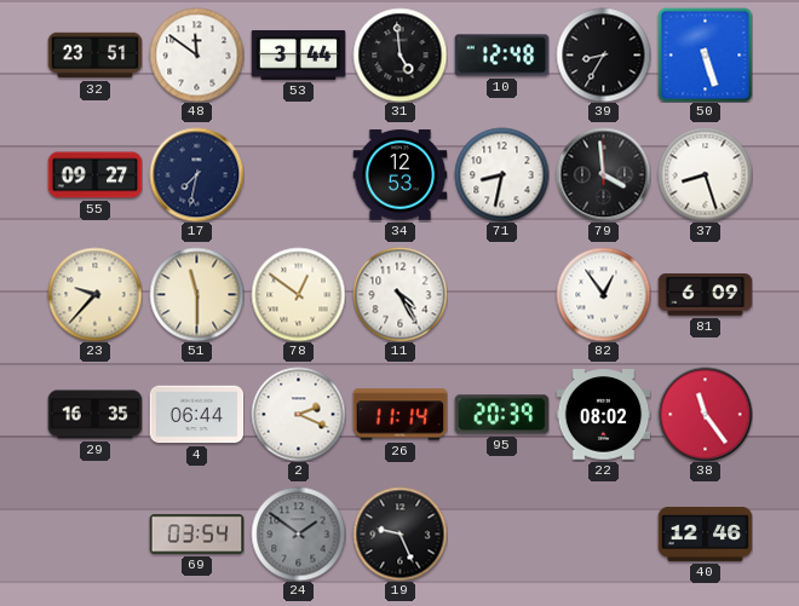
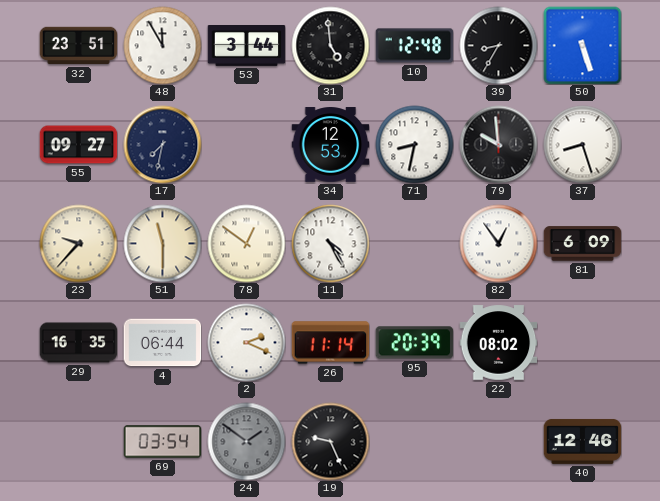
48: 11:51 -> 11:55 (162, 45)
79: 3:59 -> 9:59 (498, 144)
38: 11:24 -> none (705, 414)
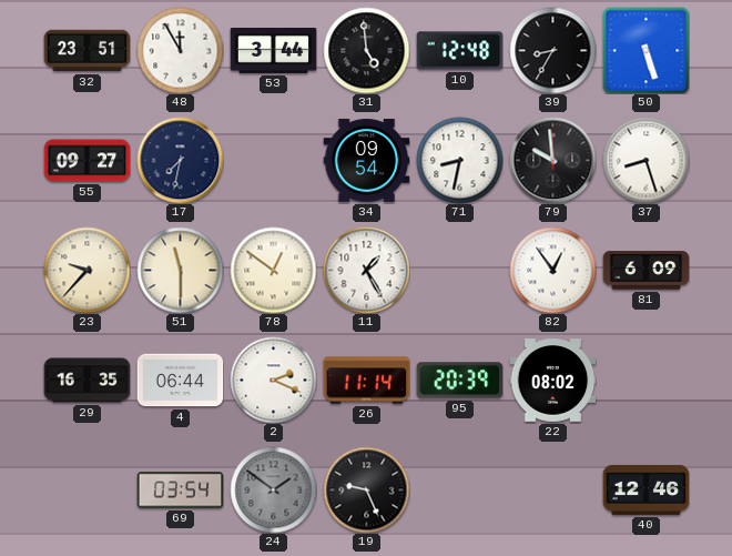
34: 12:53 -> 09:54 (366, 161)
11: 4:25 -> 1:25 (366, 270)
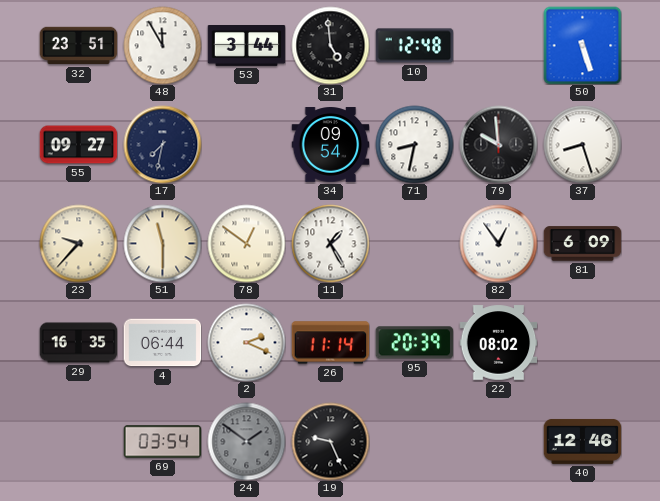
39: 8:35 -> none (552, 50)
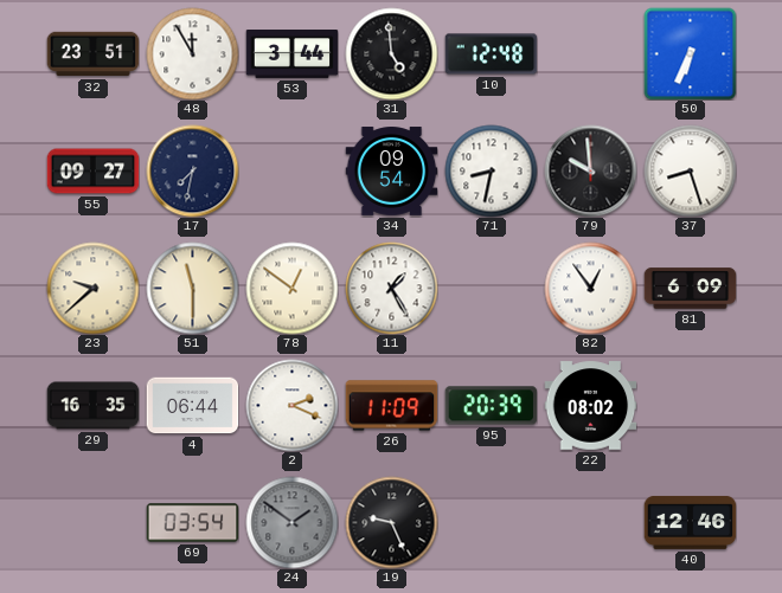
50: 5:27 -> 6:34 (690, 53)
23: 9:37 -> 9:38 (92, 288)
26: 11:14 -> 11:09 (391, 406)
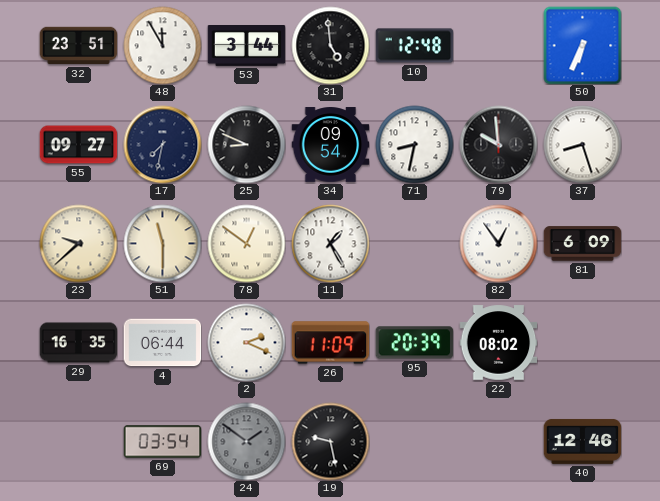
25: none -> 8:49 (246, 144)
19: 9:26 -> 9:28 (330, 441)
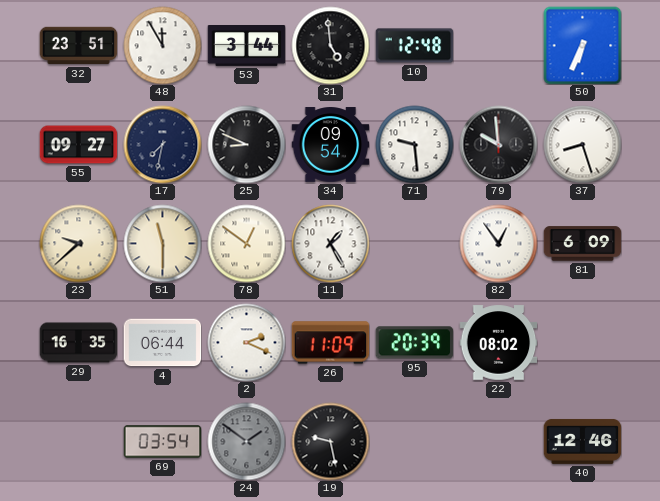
71: 8:32 -> 9:29 (414, 144)
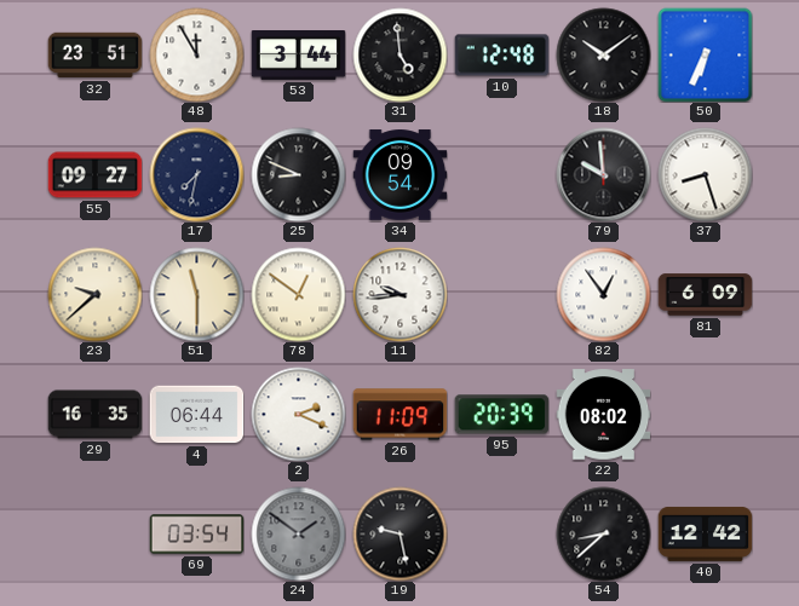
18: none -> 10:09 (603, 54)
71: 9:29 -> none (414, 144)
11: 1:25 -> 9:44 (399, 294)
54: none -> 8:38 (603, 533)
40: 12:46 -> 12:42 (705, 533)
